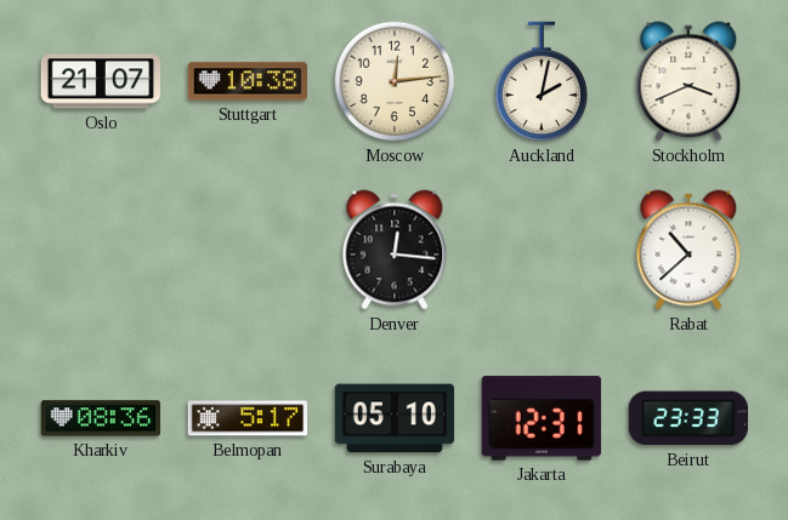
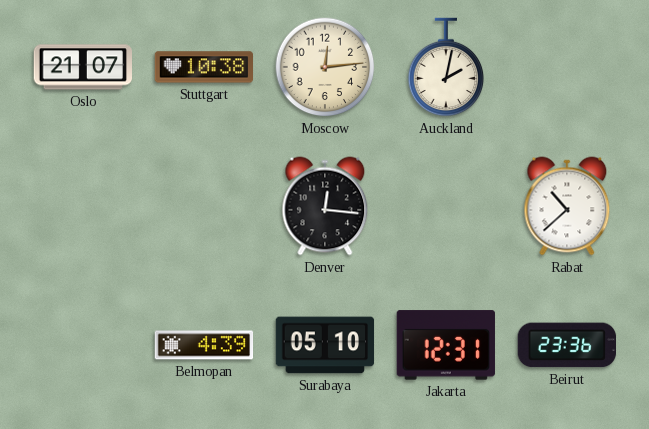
Stockholm: 3:41 -> none (688, 81)
Kharkiv: 08:36 -> none (101, 418)
Belmopan: 5:17 -> 4:39 (204, 345)
Beirut: 23:33 -> 23:36 (566, 345)
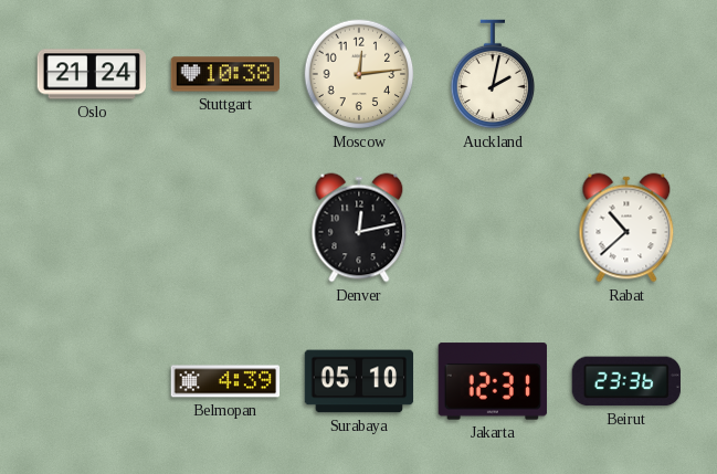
Oslo: 21:07 -> 21:24 (91, 74)
Denver: 12:16 -> 12:13 (359, 228)
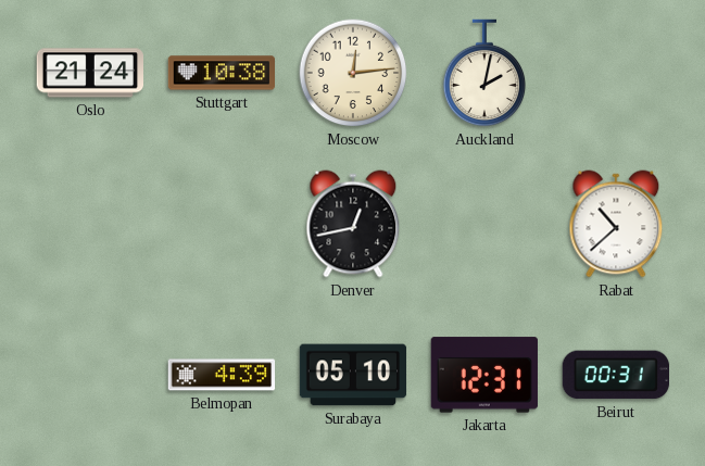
Denver: 12:13 -> 12:43 (353, 224)
Beirut: 23:36 -> 00:31 (615, 375)
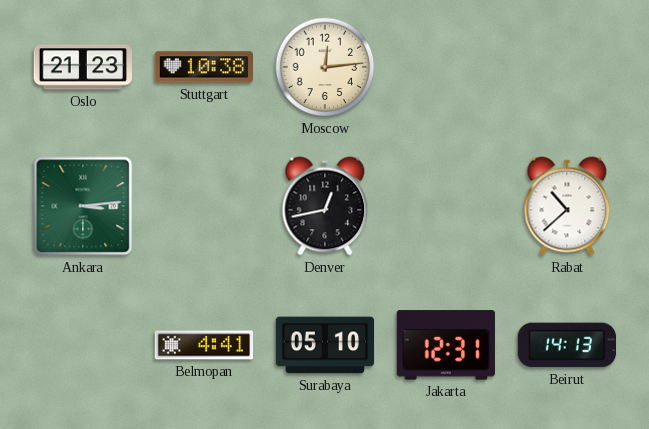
Oslo: 21:24 -> 21:23 (82, 67)
Auckland: 2:02 -> none (484, 73)
Ankara: none -> 3:14 (83, 206)
Belmopan: 4:39 -> 4:41 (204, 345)
Beirut: 00:31 -> 14:13 (566, 345)
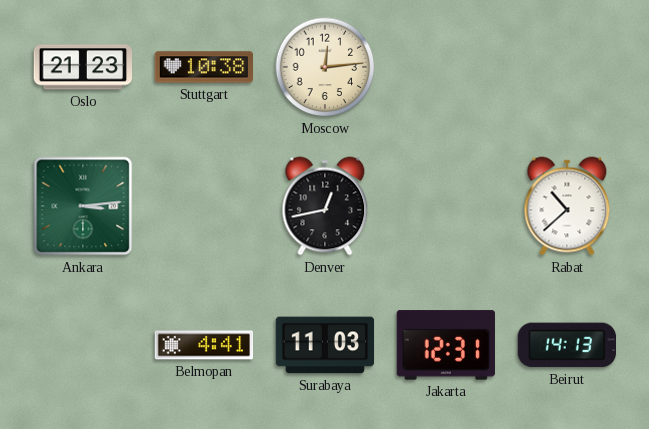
Surabaya: 05:10 -> 11:03 (325, 345)
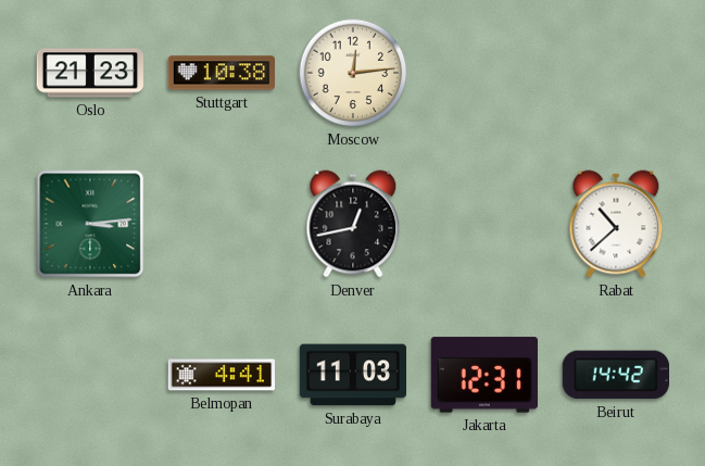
Beirut: 14:13 -> 14:42 (615, 375)
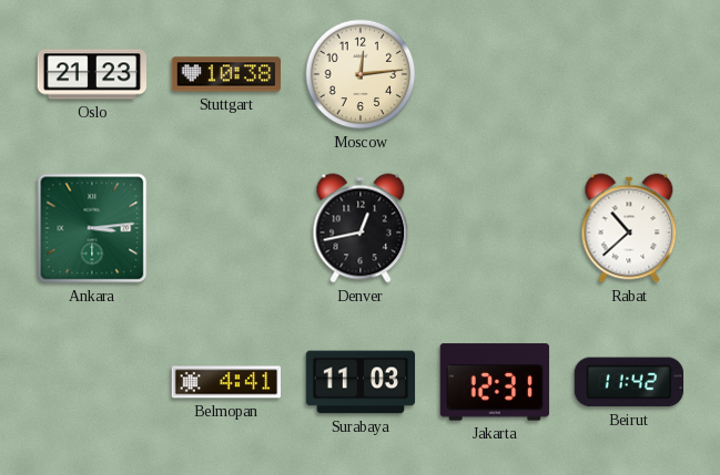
Beirut: 14:42 -> 11:42 (628, 382)
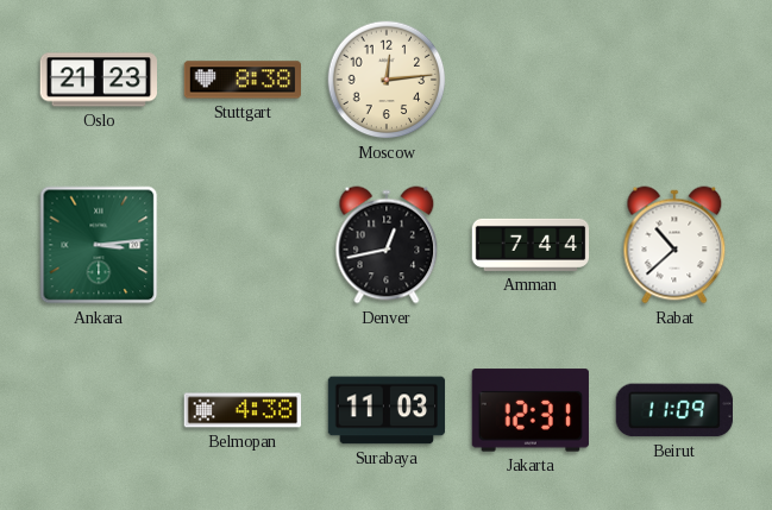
Stuttgart: 10:38 -> 8:38 (243, 80)
Amman: none -> 7:44 (531, 245)
Belmopan: 4:41 -> 4:38 (243, 410)
Beirut: 11:42 -> 11:09 (673, 410)
